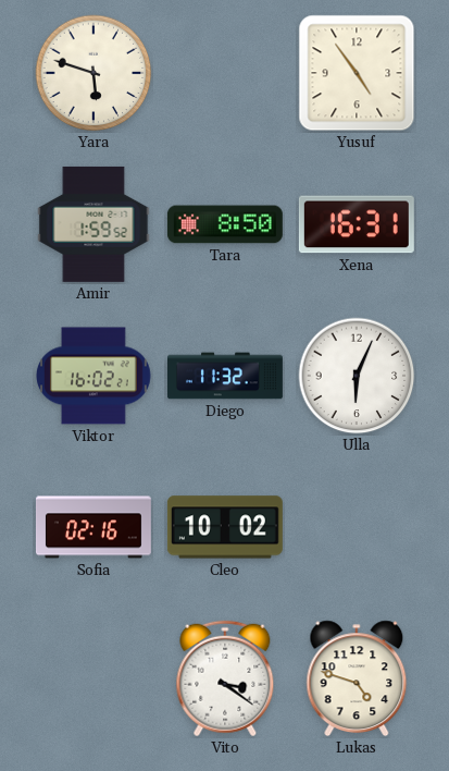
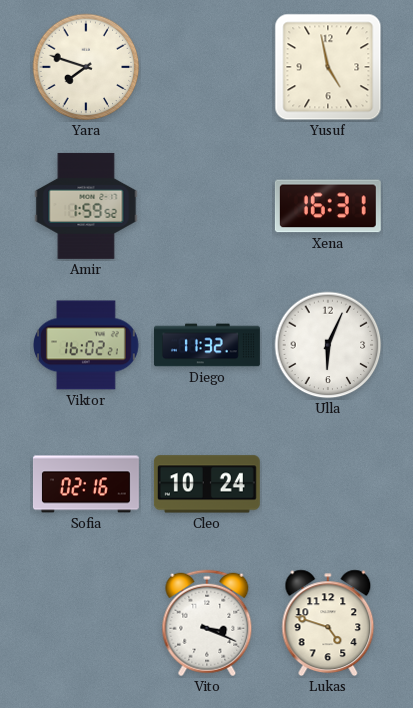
Yara: 5:48 -> 7:48 (86, 67)
Yusuf: 4:54 -> 4:58 (328, 67)
Tara: 8:50 -> none (225, 224)
Cleo: 10:02 -> 10:24 (207, 484)
Vito: 3:21 -> 3:19 (207, 623)
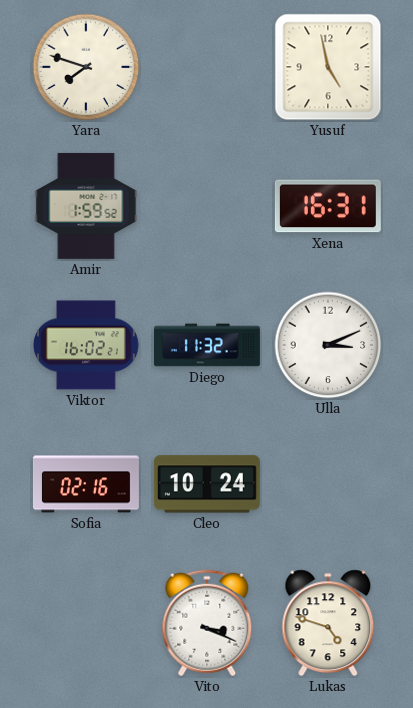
Ulla: 6:04 -> 3:11 (328, 345)
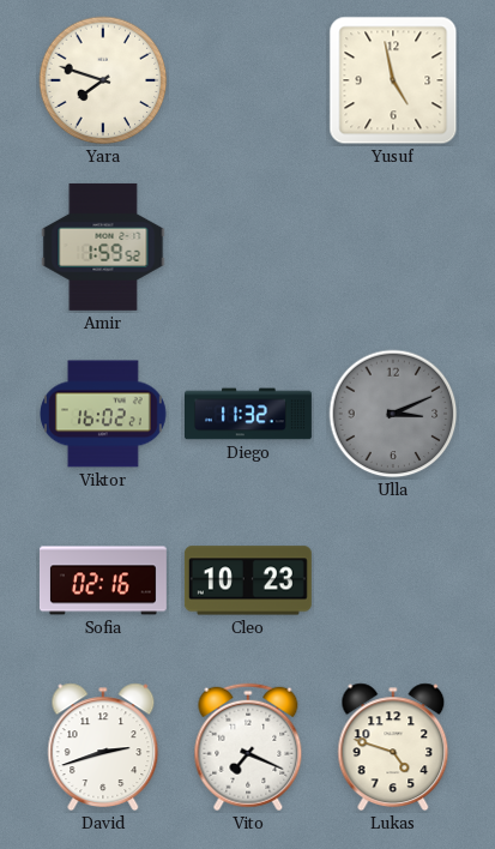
Xena: 16:31 -> none (328, 206)
Ulla dial: white -> grey (393, 414)
Cleo: 10:24 -> 10:23 (248, 580)
David: none -> 2:42 (103, 747)
Vito: 3:19 -> 7:19 (248, 747)
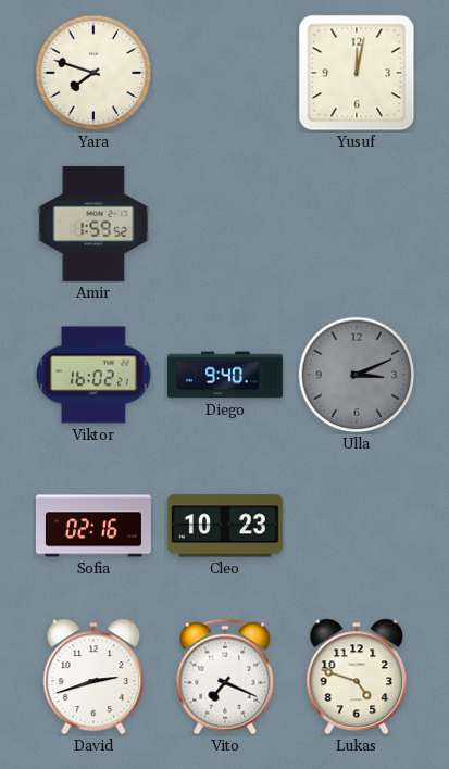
Yusuf: 4:58 -> 12:02 (357, 73)
Diego: 11:32 -> 9:40 (226, 375)
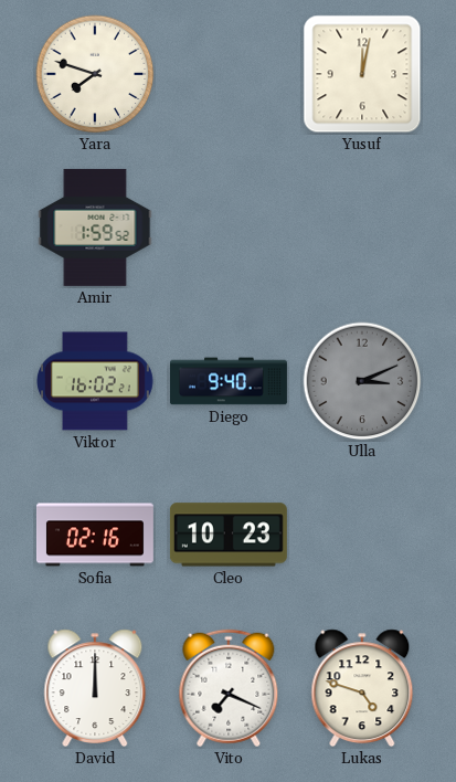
David: 2:42 -> 12:00 (95, 688)
